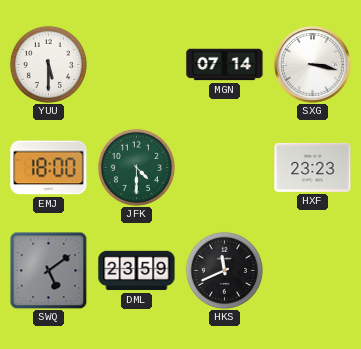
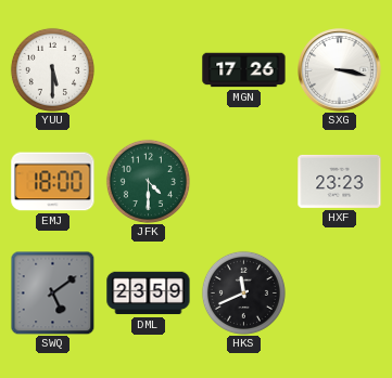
MGN: 07:14 -> 17:26 (244, 70)
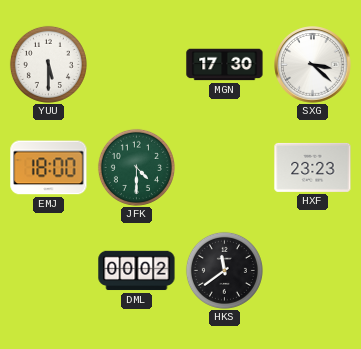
MGN: 17:26 -> 17:30 (225, 65)
SXG: 3:17 -> 3:22 (313, 65)
SWQ: 5:09 -> none (52, 292)
DML: 23:59 -> 00:02 (137, 271)
HKS: 11:41 -> 11:39 (224, 270)
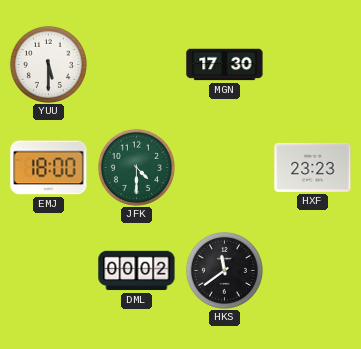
SXG: 3:22 -> none (313, 65)
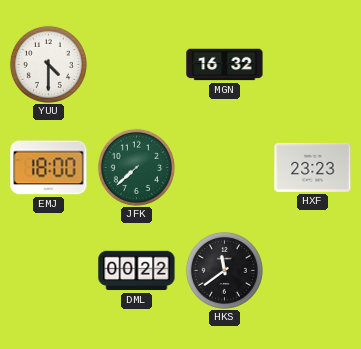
YUU: 5:30 -> 4:30 (48, 64)
MGN: 17:30 -> 16:32 (225, 65)
JFK: 4:30 -> 7:38 (136, 167)
DML: 00:02 -> 00:22 (137, 271)
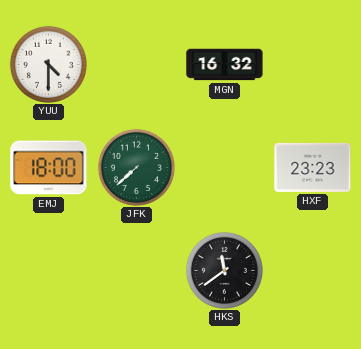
DML: 00:22 -> none (137, 271)
